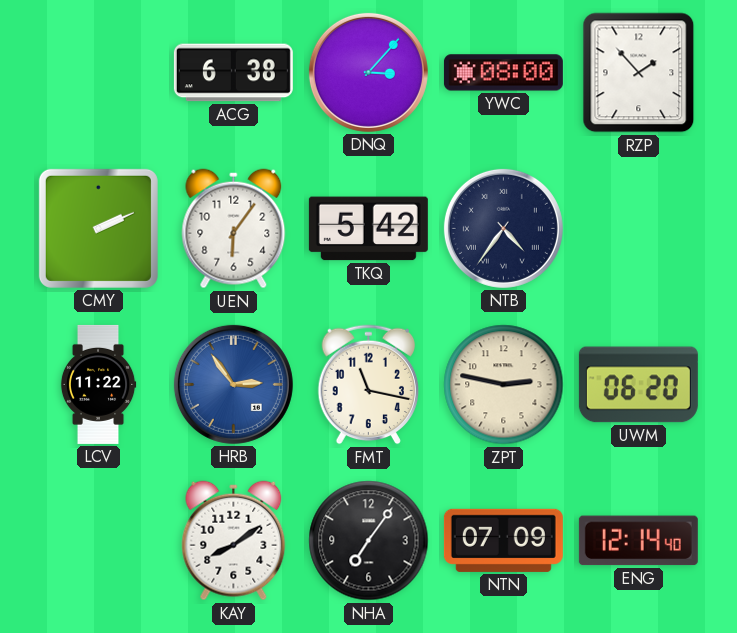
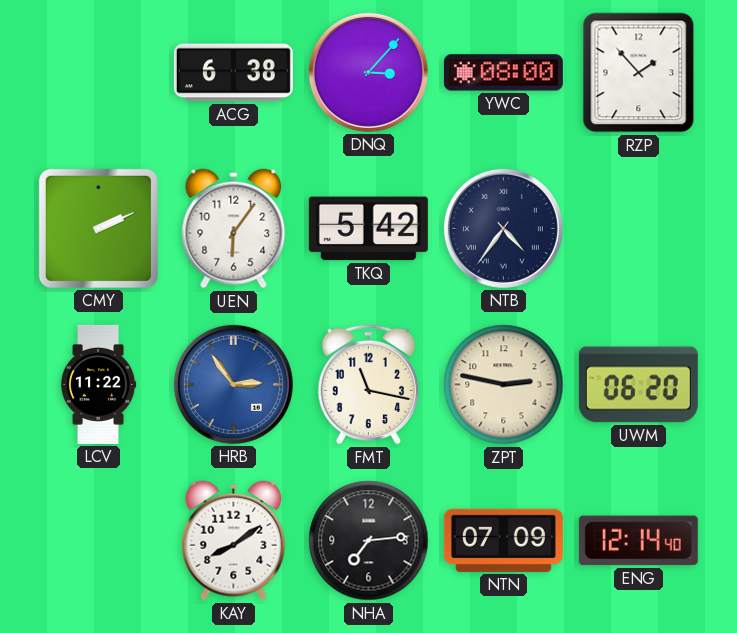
NHA: 7:06 -> 7:14 (369, 541)
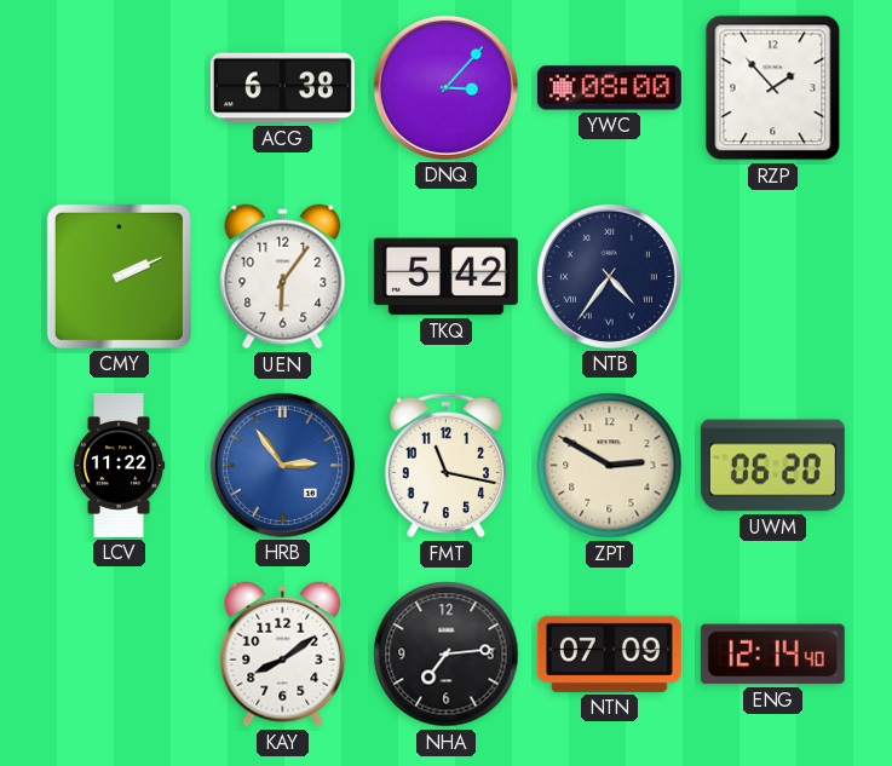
ZPT: 2:47 -> 2:50 (610, 466)
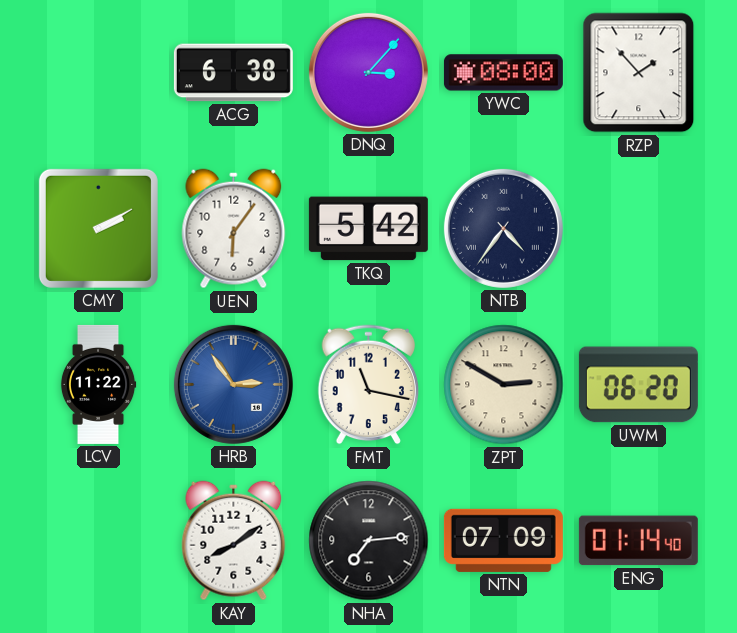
CMY: 2:11 -> 2:10 (98, 228)
ENG: 12:14 -> 01:14 (638, 541)
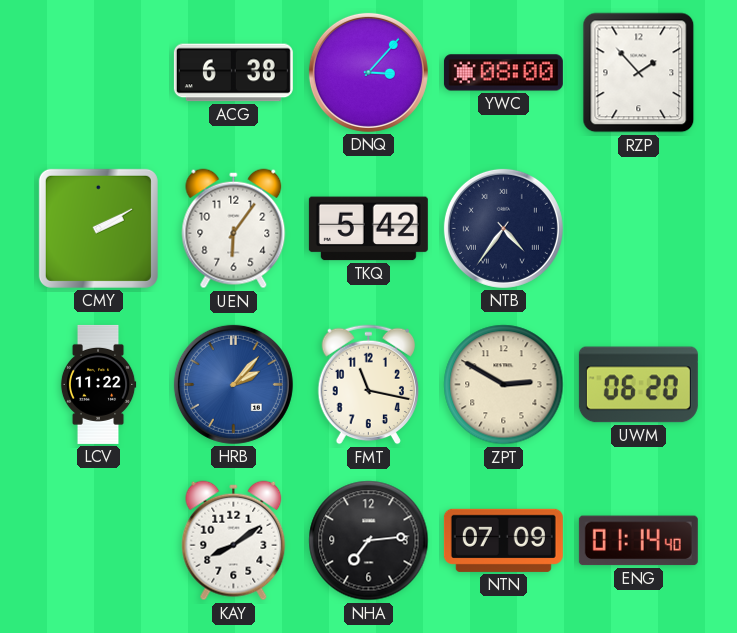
HRB: 2:54 -> 2:07 (233, 384)
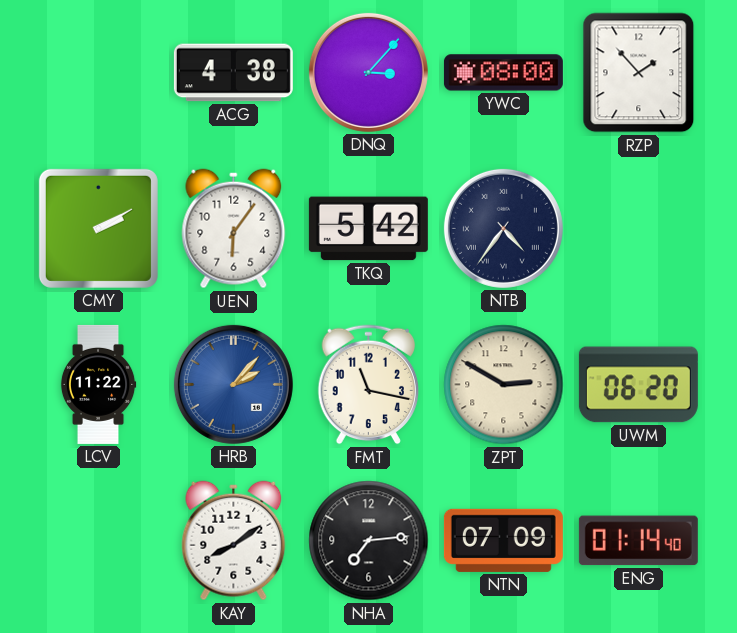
ACG: 6:38 -> 4:38 (233, 73)
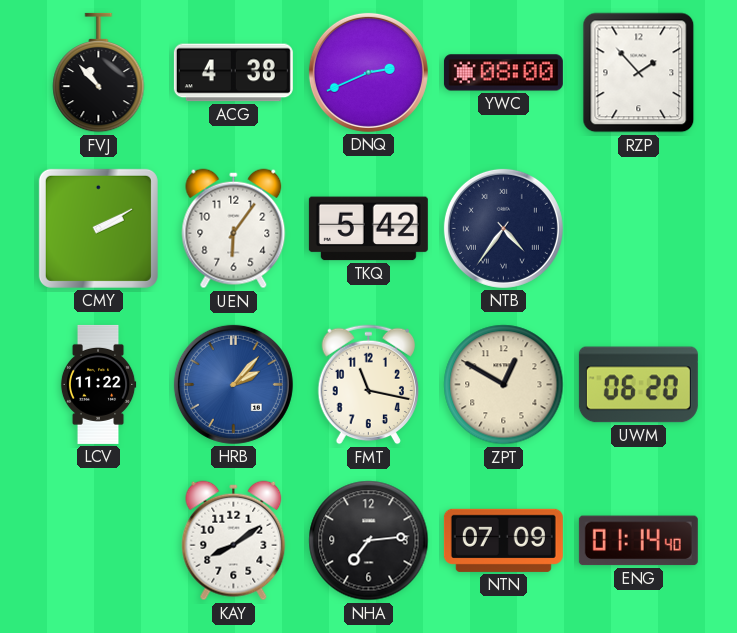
FVJ: none -> 10:53 (99, 73)
DNQ: 3:07 -> 2:41 (368, 72)
ZPT: 2:50 -> 12:50 (504, 385)
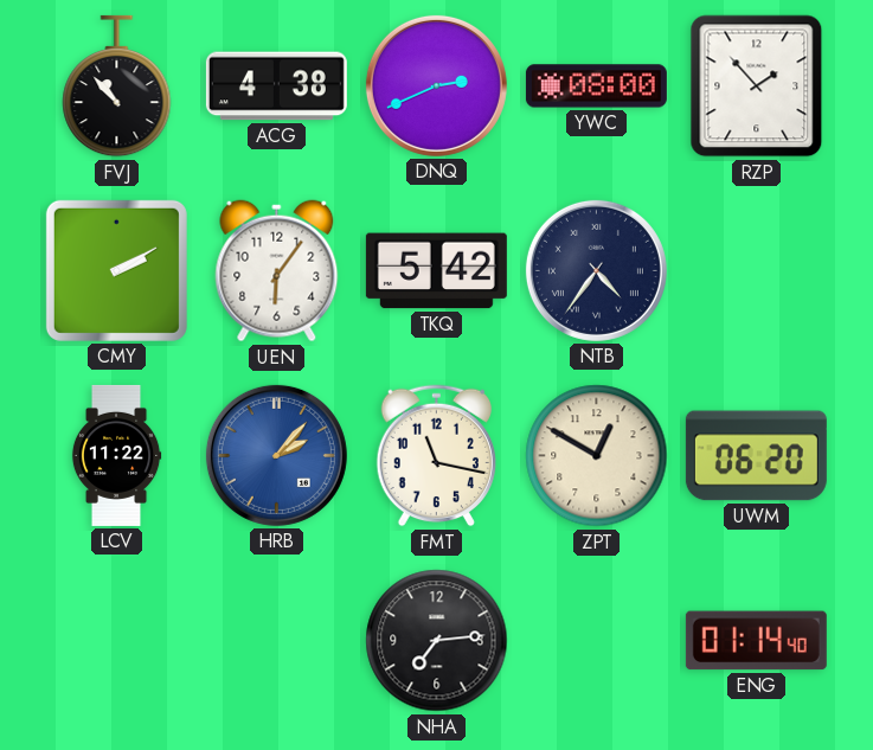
KAY: 8:09 -> none (234, 541)
NTN: 07:09 -> none (503, 540)
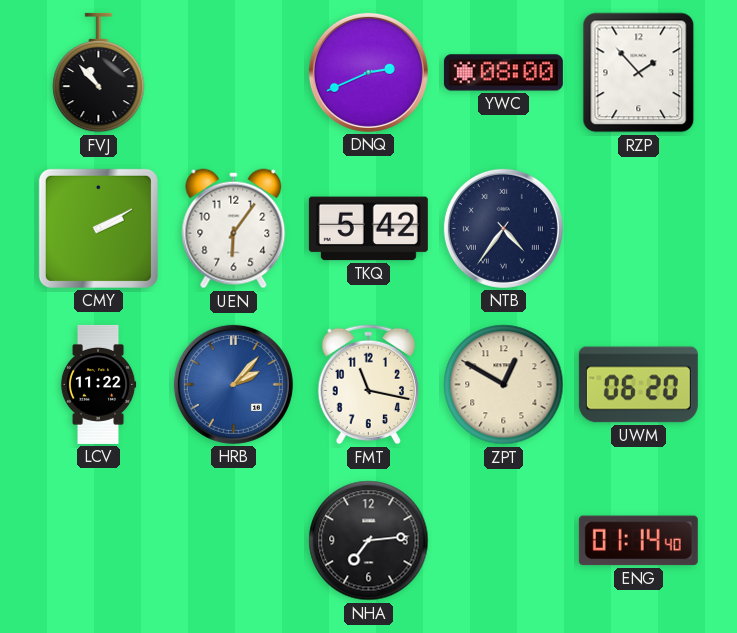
ACG: 4:38 -> none (276, 86)
